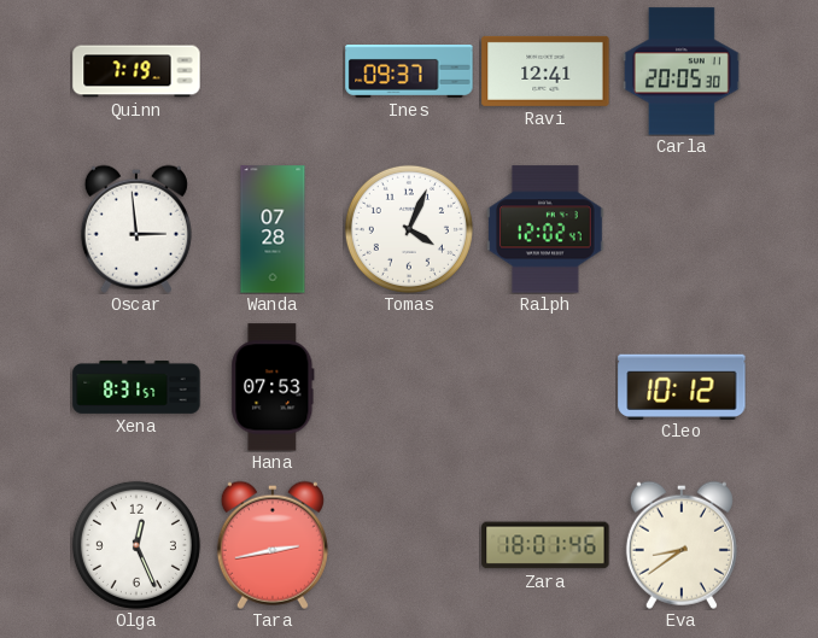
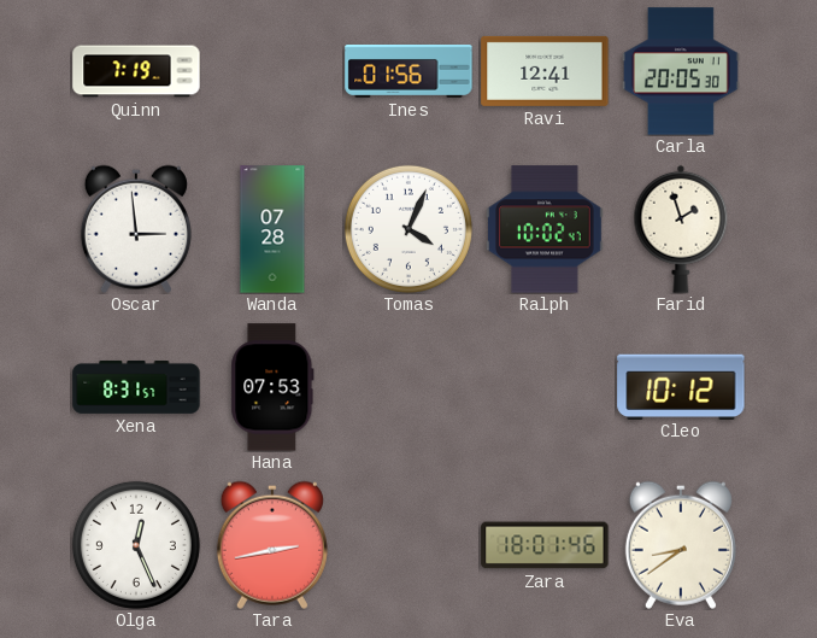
Ines: 09:37 -> 01:56 (408, 71)
Ralph: 12:02 -> 10:02 (545, 229)
Farid: none -> 1:57 (681, 229)
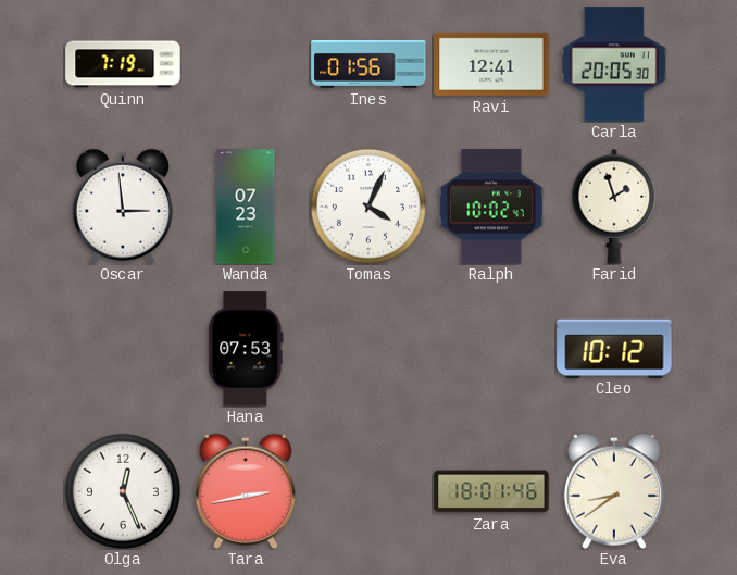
Wanda: 07:28 -> 07:23 (246, 207)
Xena: 8:31 -> none (136, 387)
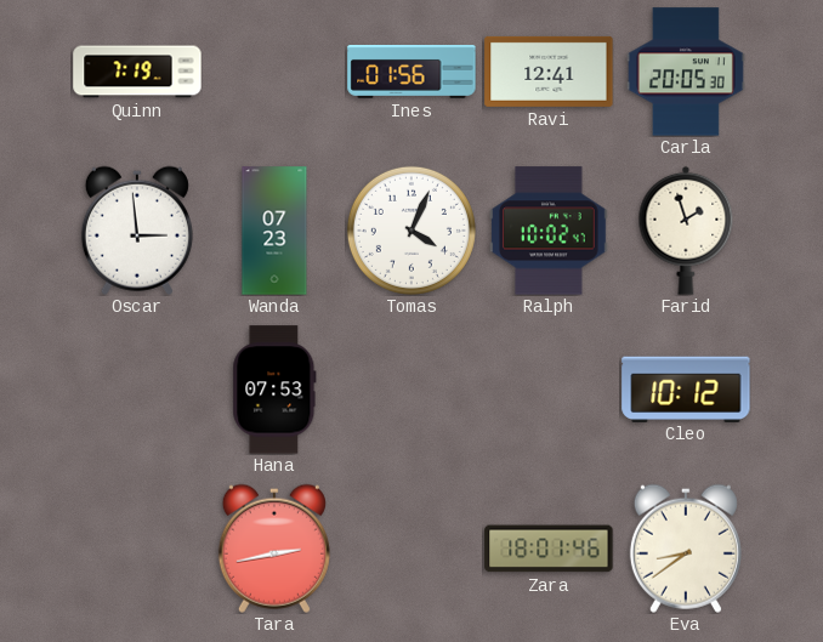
Olga: 12:26 -> none (123, 491)
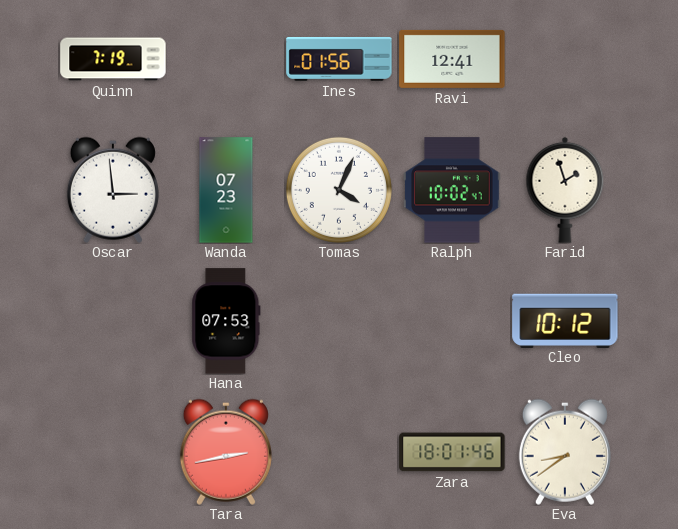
Carla: 20:05 -> none (686, 72)
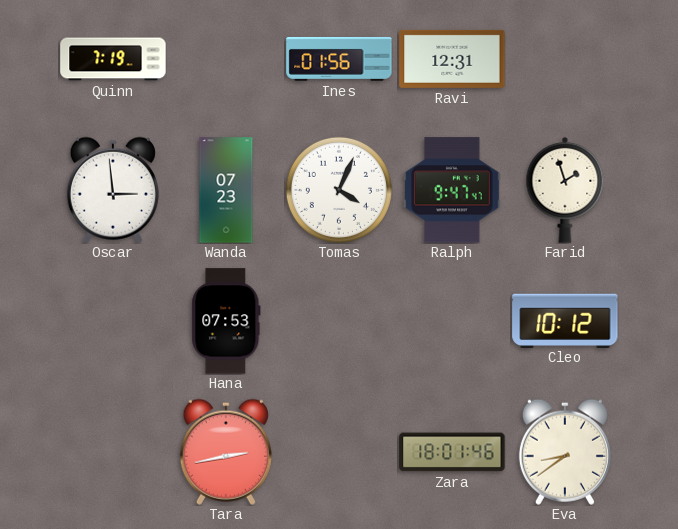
Ravi: 12:41 -> 12:31 (452, 59)
Ralph: 10:02 -> 9:47 (452, 190)
